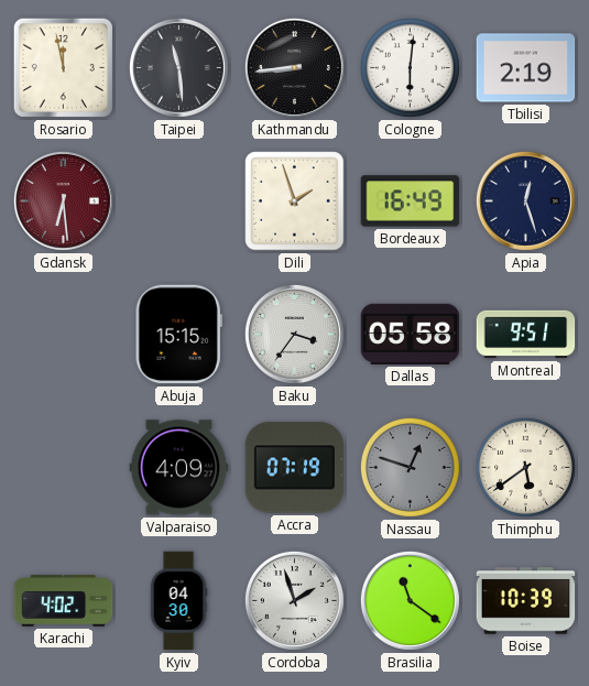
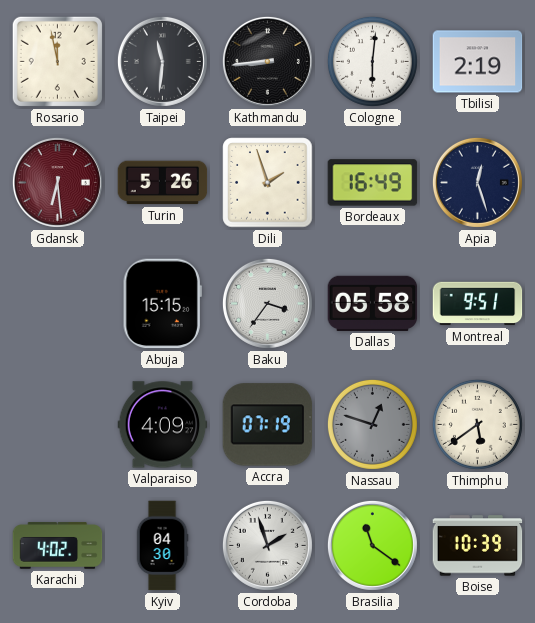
Taipei: 11:29 -> 11:31 (162, 61)
Turin: none -> 5:26 (163, 183)
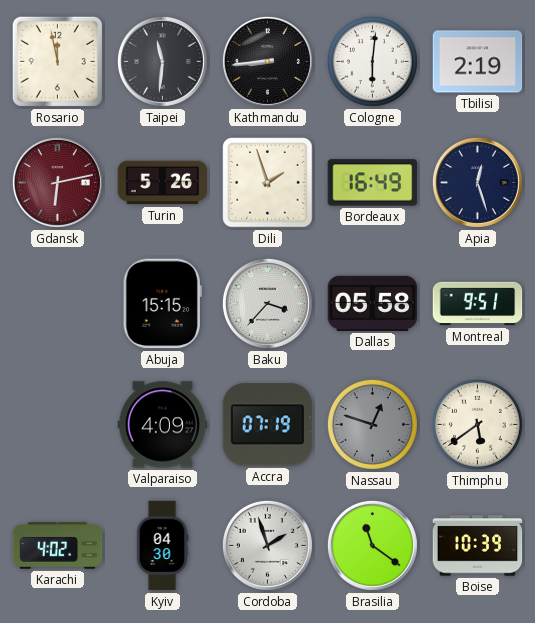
Gdansk: 6:29 -> 6:13 (57, 182)
Baku: 3:36 -> 3:37 (267, 303)
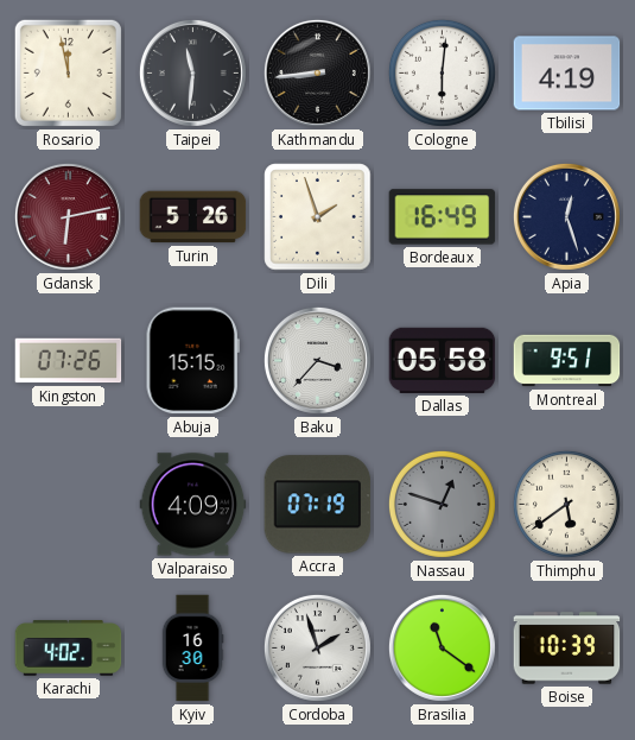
Tbilisi: 2:19 -> 4:19 (567, 74)
Kingston: none -> 07:26 (69, 361)
Kyiv: 04:30 -> 16:30 (192, 649)
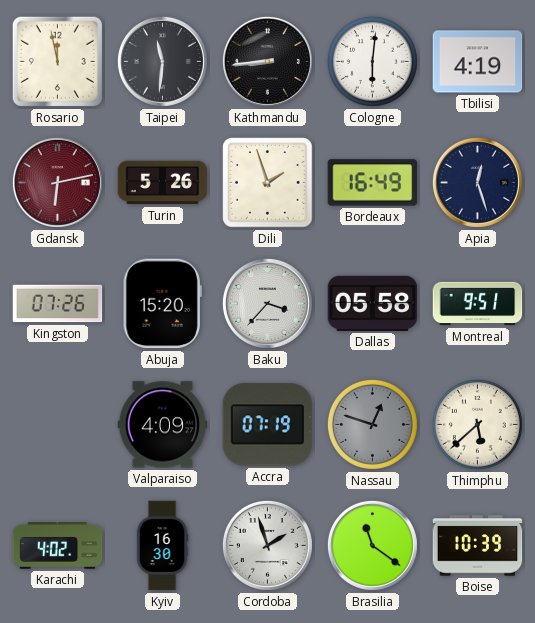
Abuja: 15:15 -> 15:20 (162, 304)
Thimphu: 5:39 -> 5:38 (477, 424)
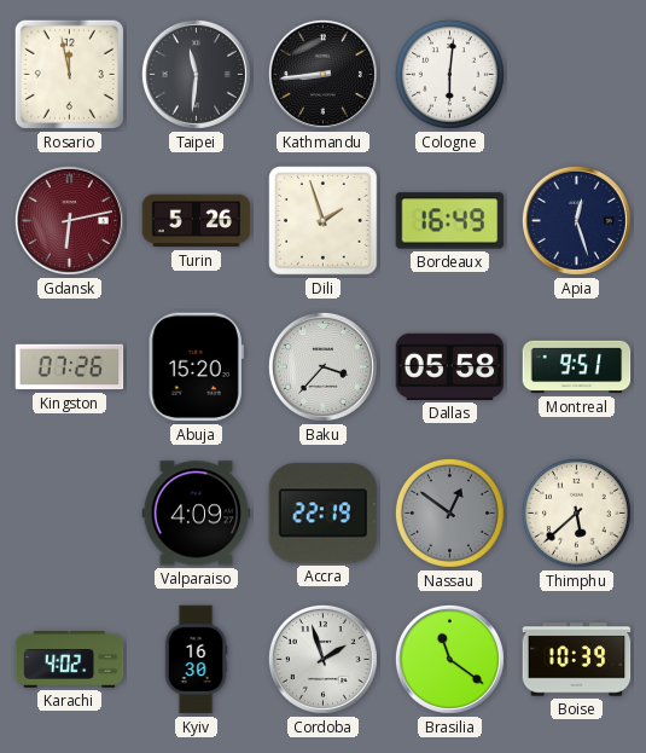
Tbilisi: 4:19 -> none (478, 62)
Accra: 07:19 -> 22:19 (324, 514)
Nassau: 12:48 -> 12:51 (449, 512)
